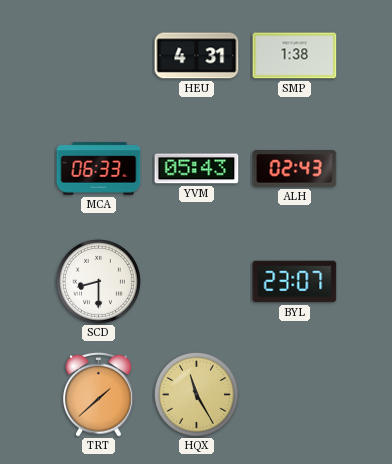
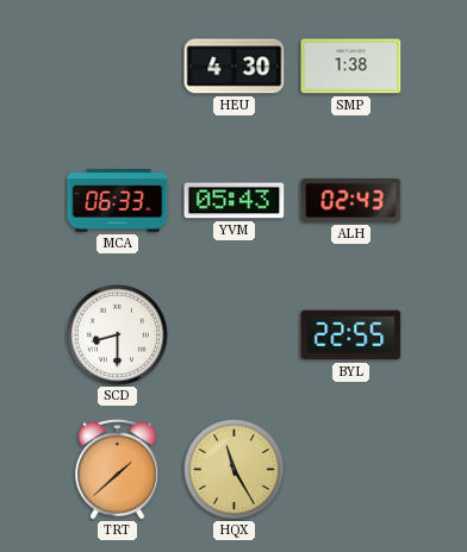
HEU: 4:31 -> 4:30 (235, 67)
BYL: 23:07 -> 22:55 (351, 335)
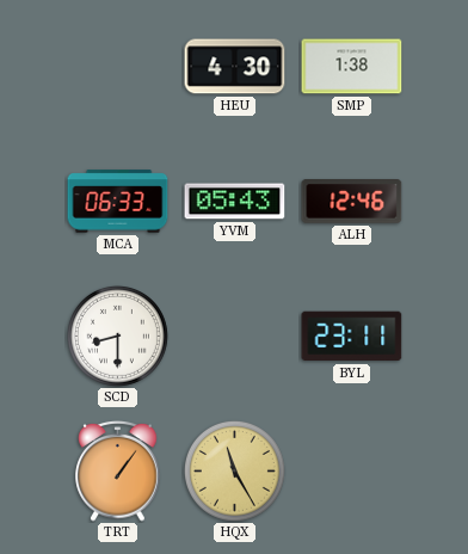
ALH: 02:43 -> 12:46 (352, 202)
BYL: 22:55 -> 23:11 (352, 337)
TRT: 1:38 -> 1:06 (118, 472)
